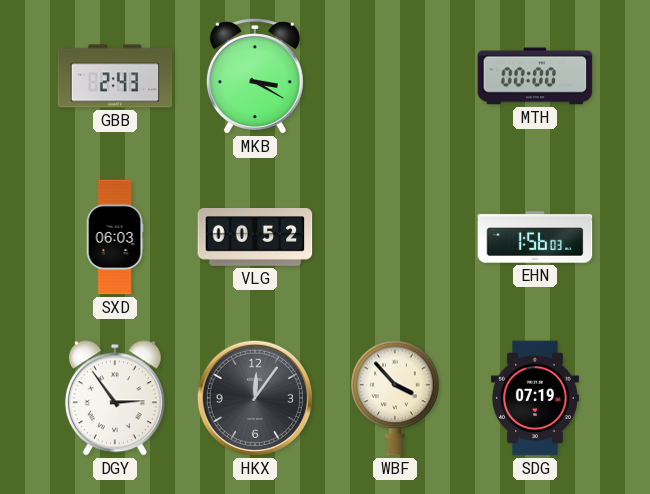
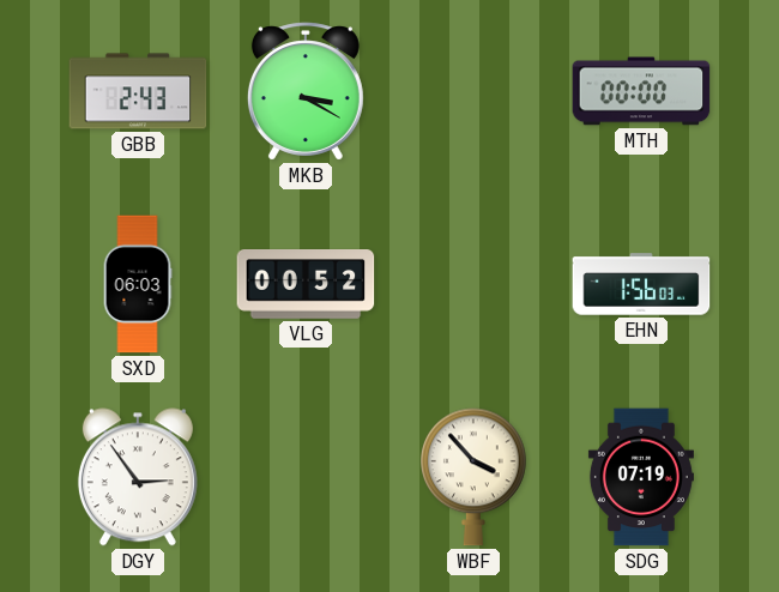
HKX: 12:06 -> none (255, 398)
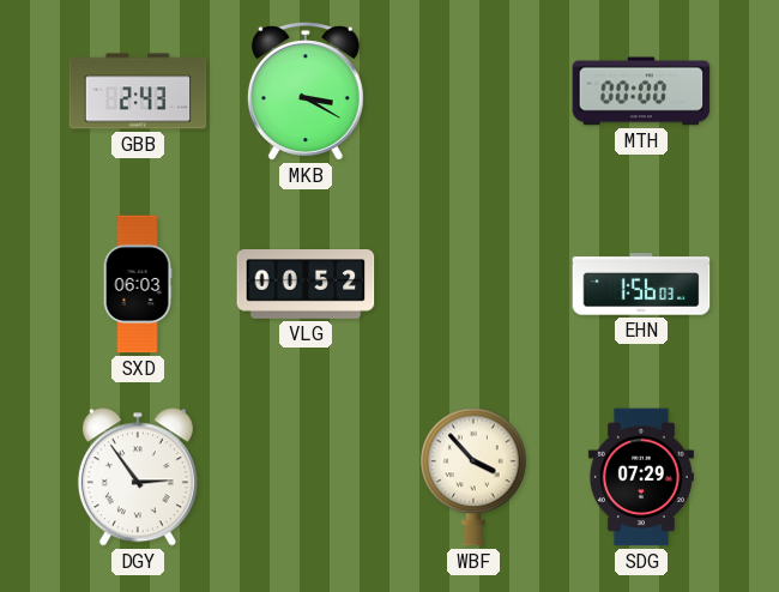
SDG: 07:19 -> 07:29 (641, 477)
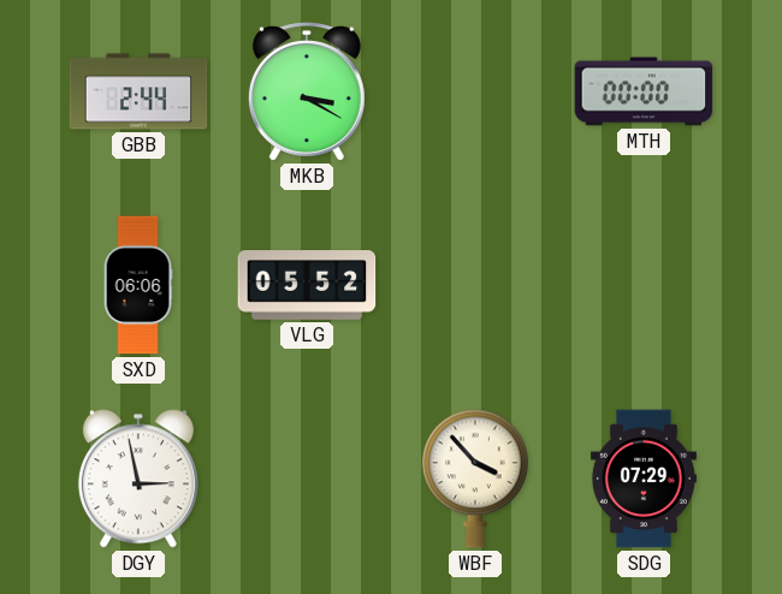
GBB: 2:43 -> 2:44 (138, 91)
SXD: 06:03 -> 06:06 (138, 285)
VLG: 00:52 -> 05:52 (307, 285)
EHN: 1:56 -> none (641, 284)
DGY: 2:54 -> 2:58 (138, 479)
